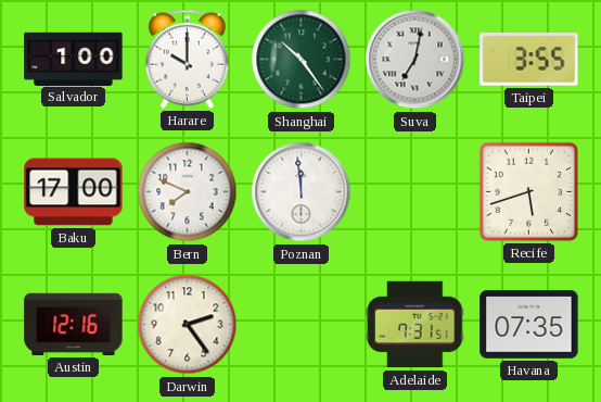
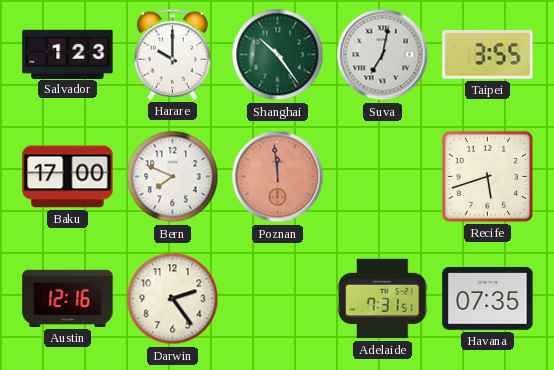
Salvador: 1:00 -> 1:23 (68, 54)
Poznan dial: white -> salmon (278, 177)
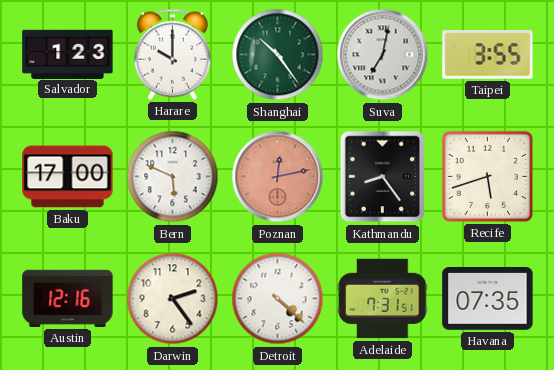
Bern: 7:49 -> 5:49 (173, 177)
Poznan: 11:59 -> 12:13 (278, 177)
Kathmandu: none -> 8:24 (383, 177)
Detroit: none -> 4:22 (278, 299)
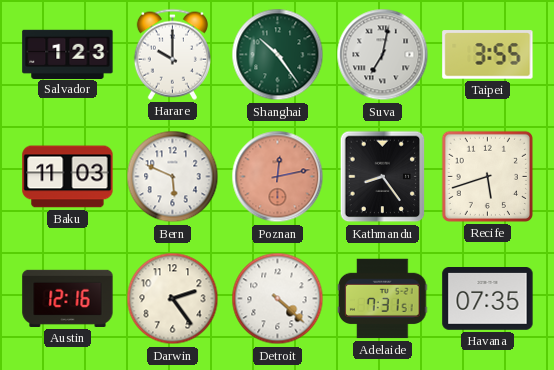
Baku: 17:00 -> 11:03 (68, 177)
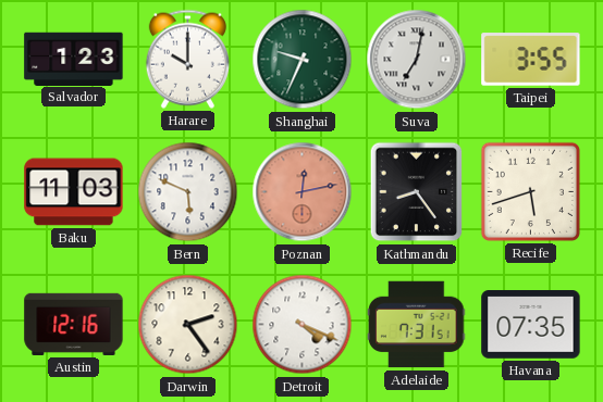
Shanghai: 10:24 -> 9:34 (303, 60)
Detroit: 4:22 -> 4:19 (303, 325)
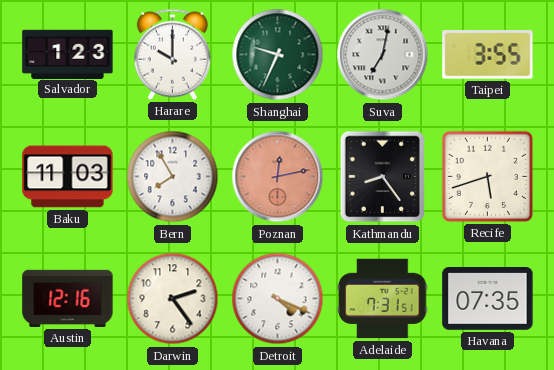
Bern: 5:49 -> 7:55 (173, 177)
